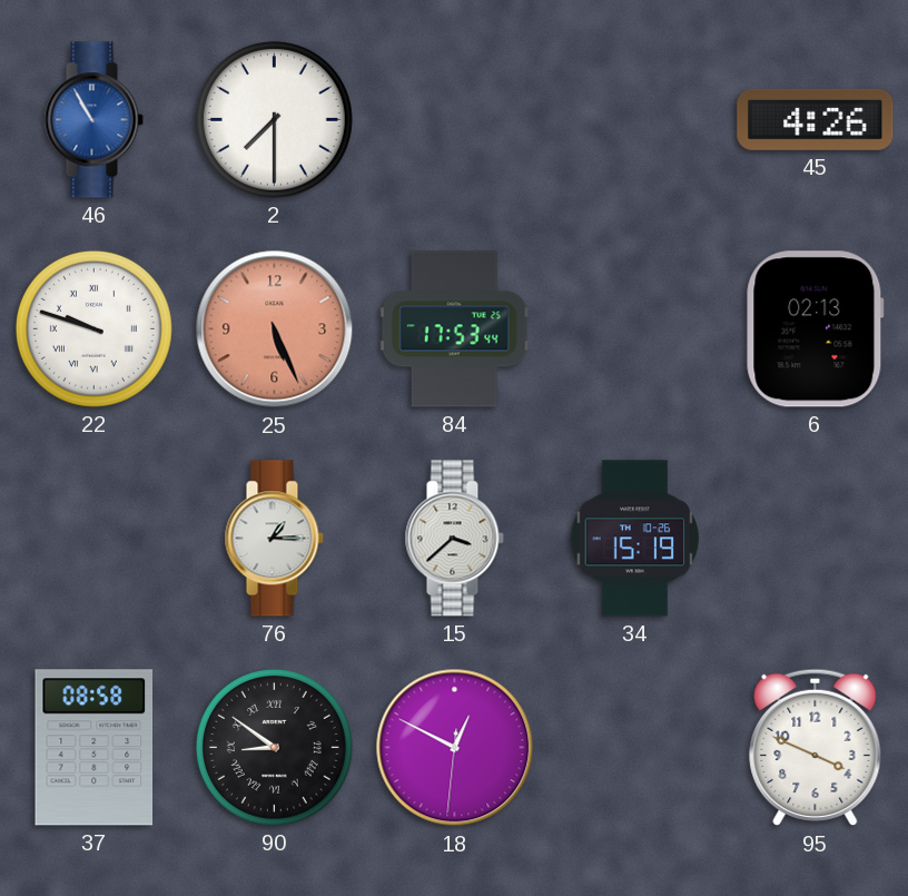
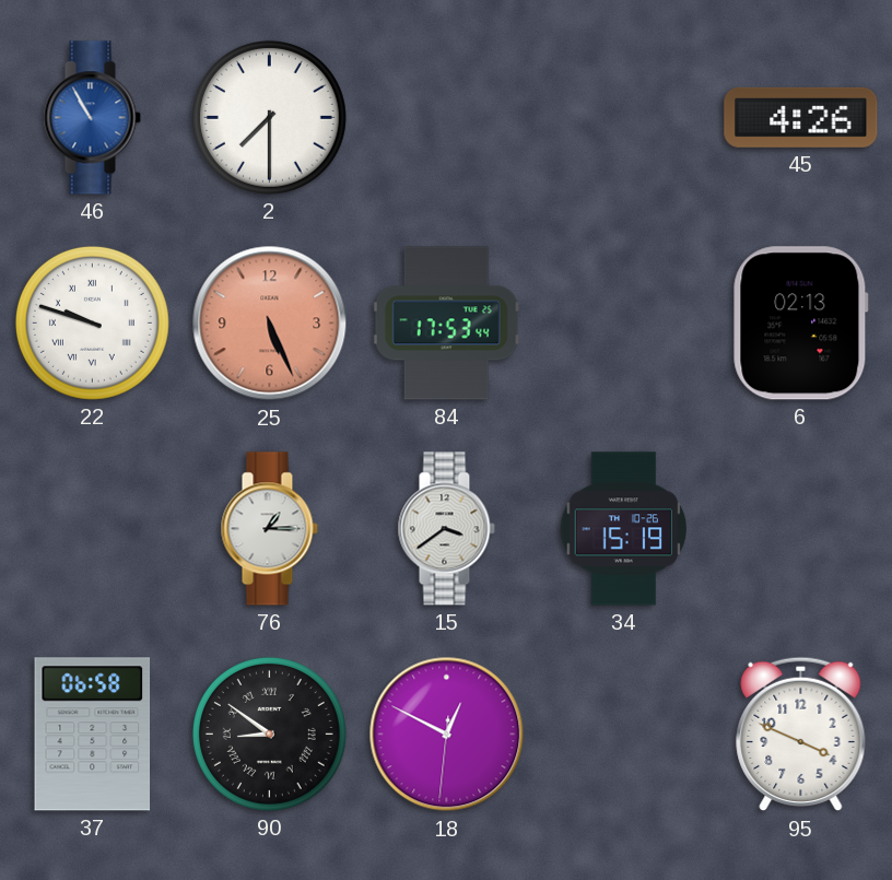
15: 3:38 -> 3:39 (446, 529)
37: 08:58 -> 06:58 (93, 735)
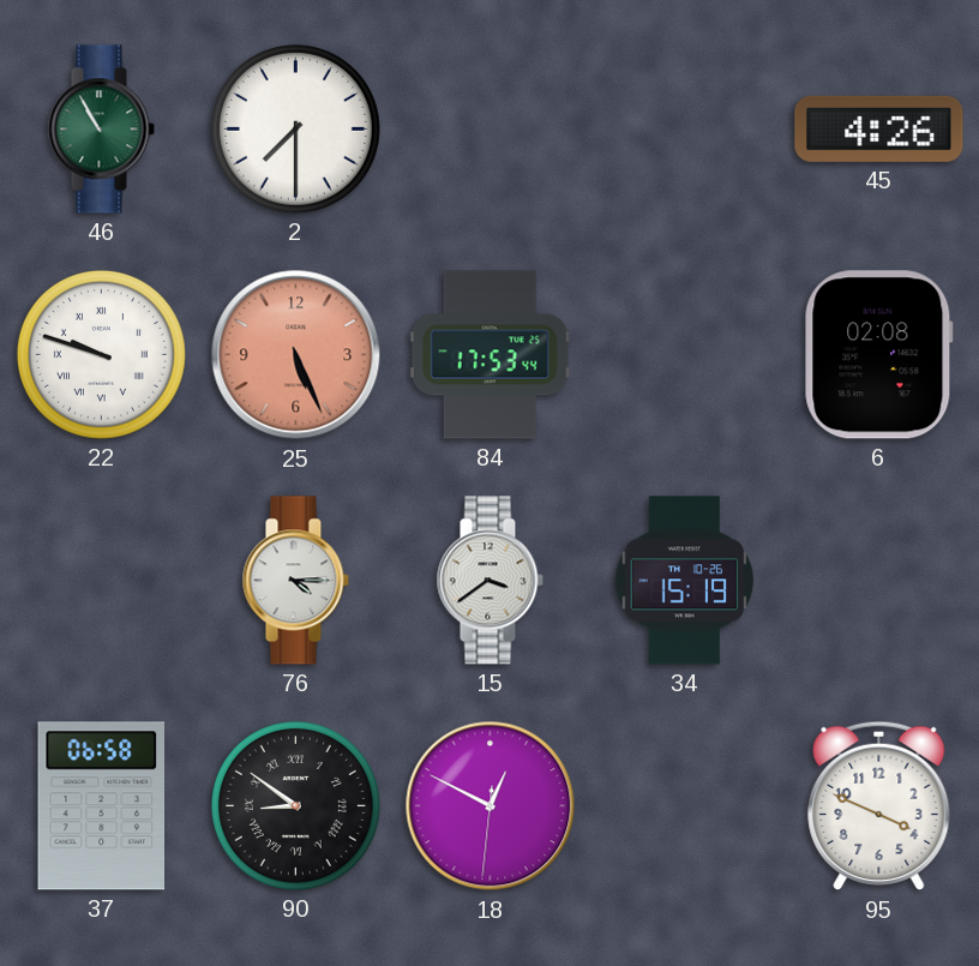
46 dial: blue -> green (101, 130)
6: 02:13 -> 02:08 (879, 355)
76: 1:15 -> 4:15 (295, 581)
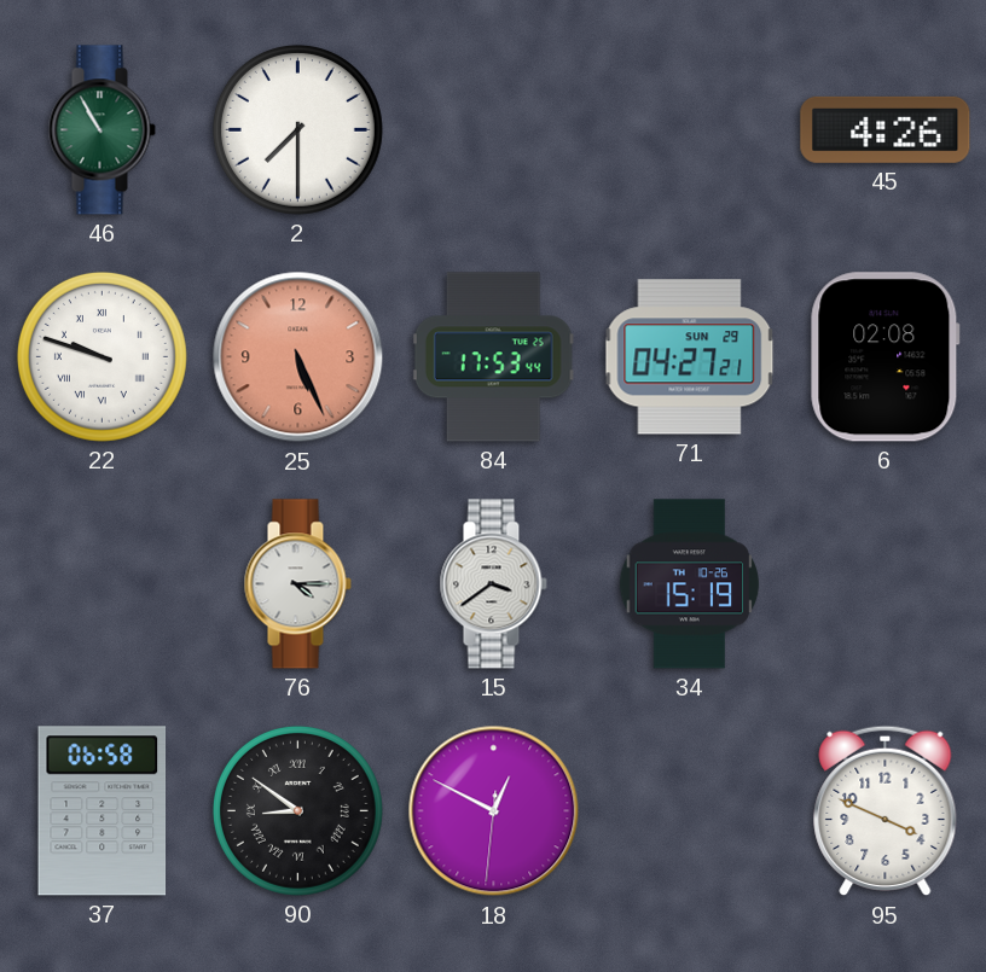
71: none -> 04:27 (690, 357)
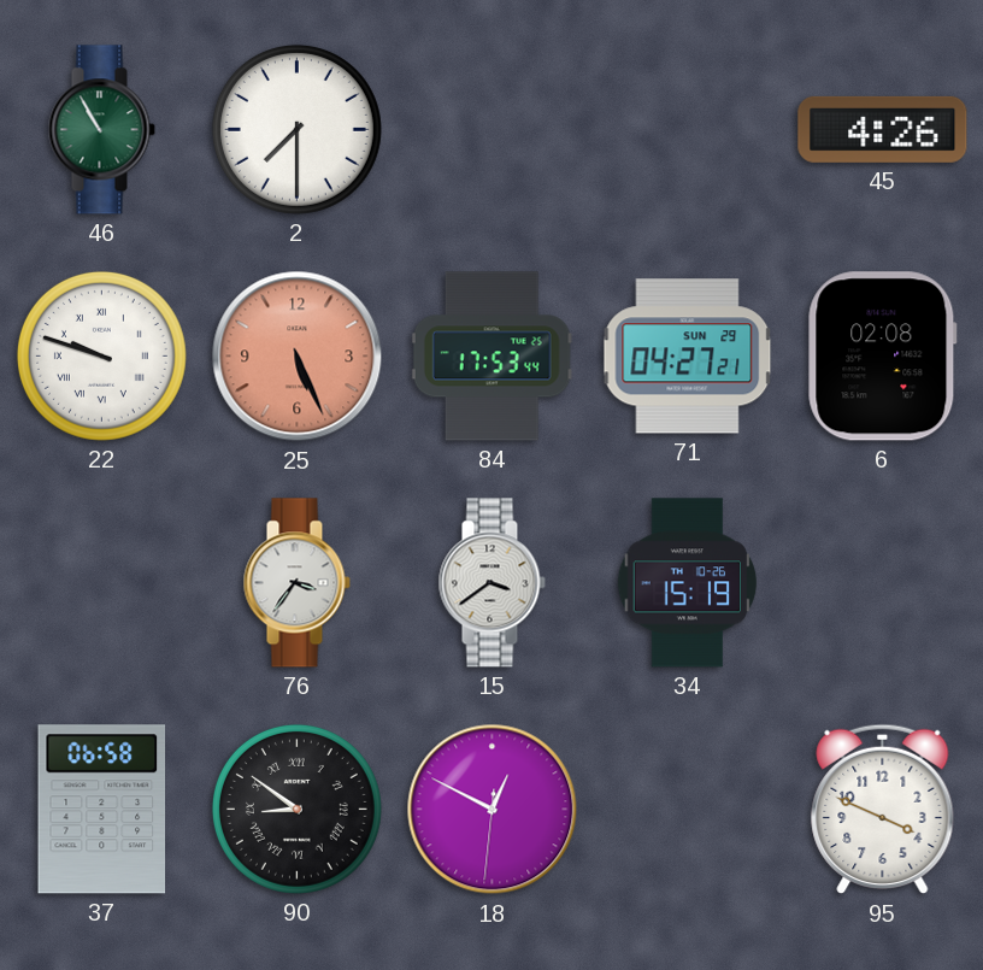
76: 4:15 -> 3:36 (296, 583)
